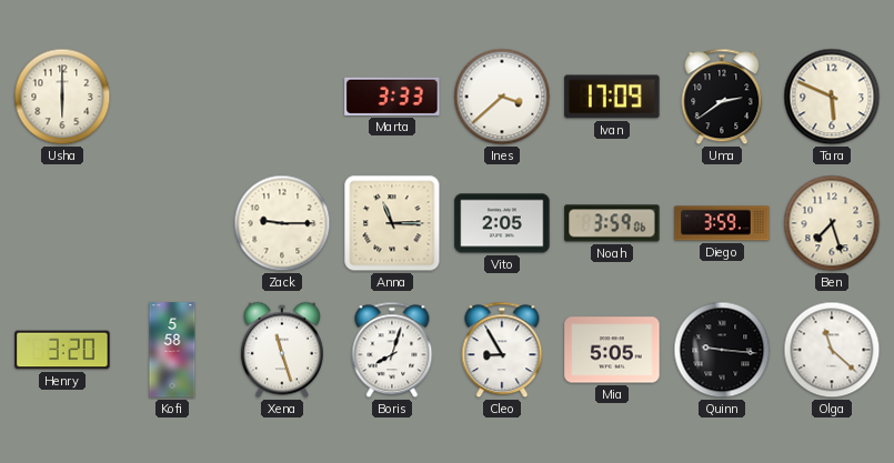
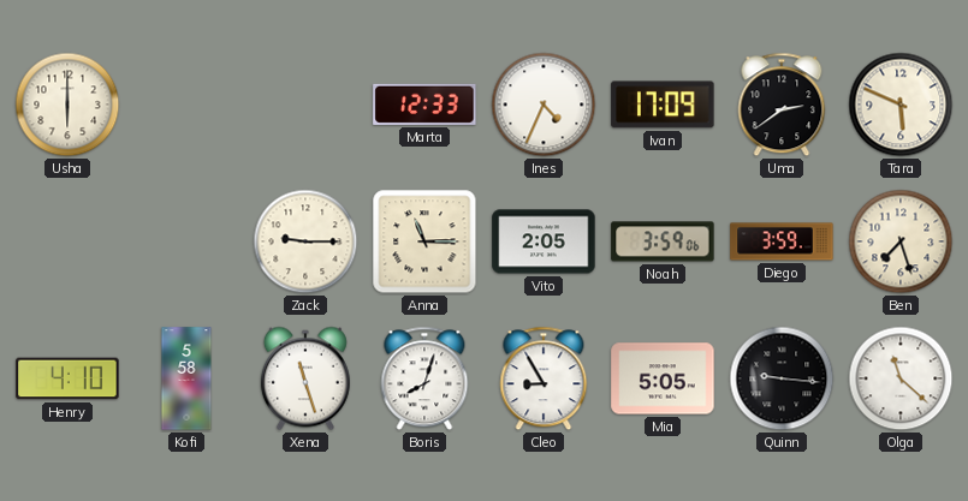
Marta: 3:33 -> 12:33 (424, 105)
Ines: 3:38 -> 4:34 (544, 105)
Henry: 3:20 -> 4:10 (67, 378)
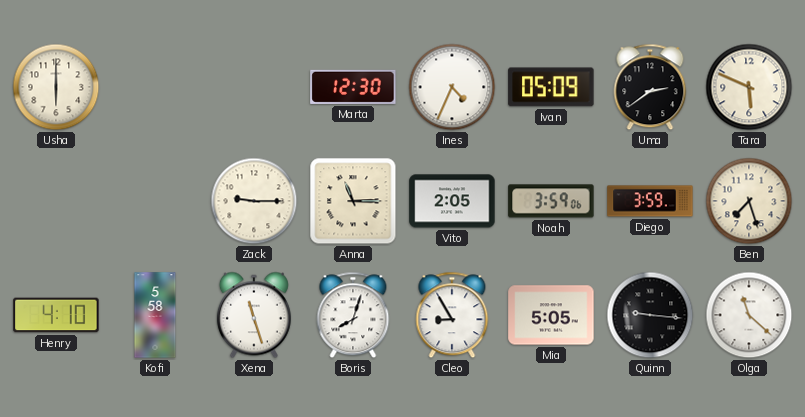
Marta: 12:33 -> 12:30 (353, 87)
Ivan: 17:09 -> 05:09 (551, 87)
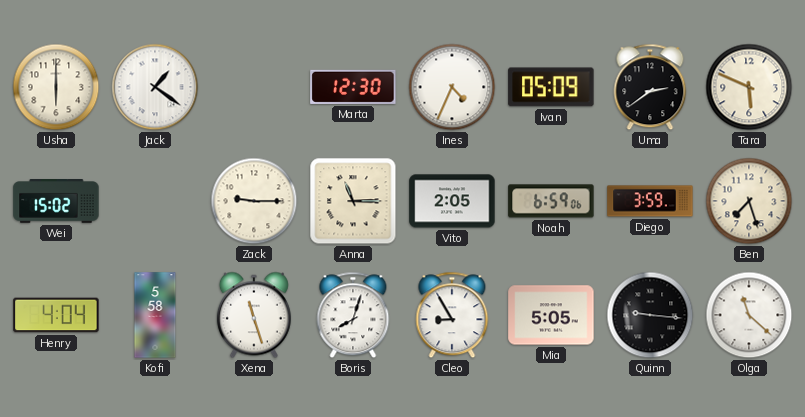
Jack: none -> 1:21 (155, 87)
Wei: none -> 15:02 (56, 202)
Noah: 3:59 -> 6:59 (551, 201)
Henry: 4:10 -> 4:04 (56, 315)
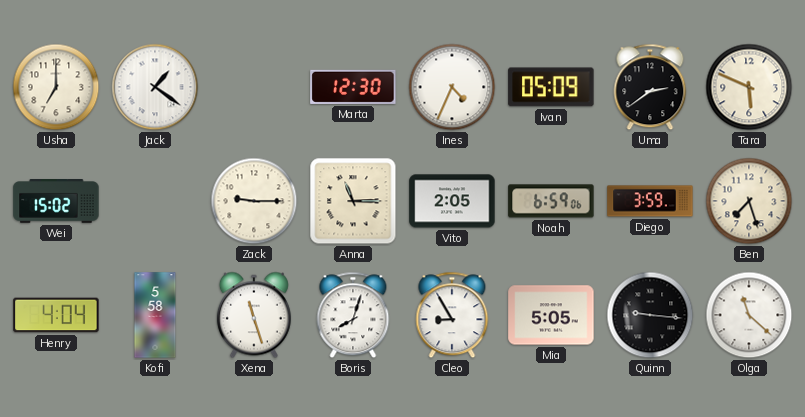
Usha: 6:00 -> 7:00 (56, 87)
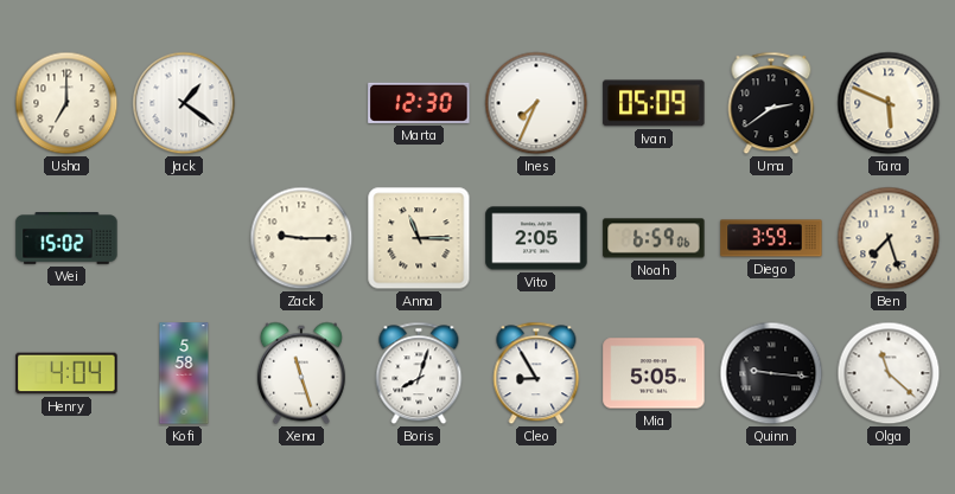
Ines: 4:34 -> 7:34 (536, 103)
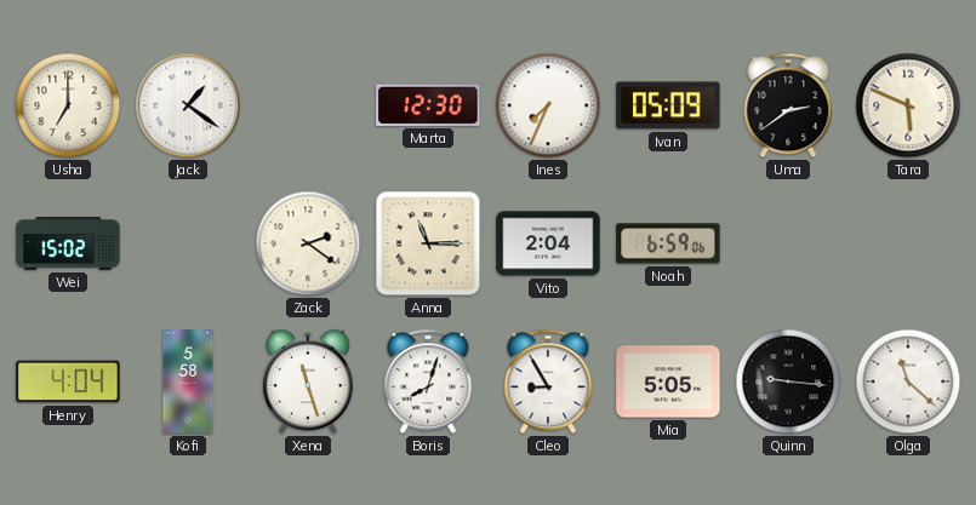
Zack: 9:15 -> 2:21 (308, 243)
Vito: 2:05 -> 2:04 (548, 243)
Diego: 3:59 -> none (771, 238)
Ben: 7:27 -> none (889, 238)
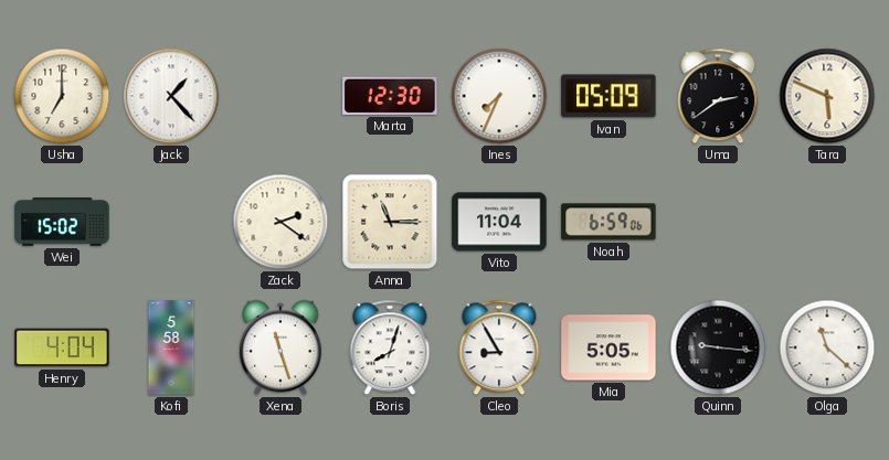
Jack: 1:21 -> 1:23 (171, 96)
Vito: 2:04 -> 11:04 (499, 222)
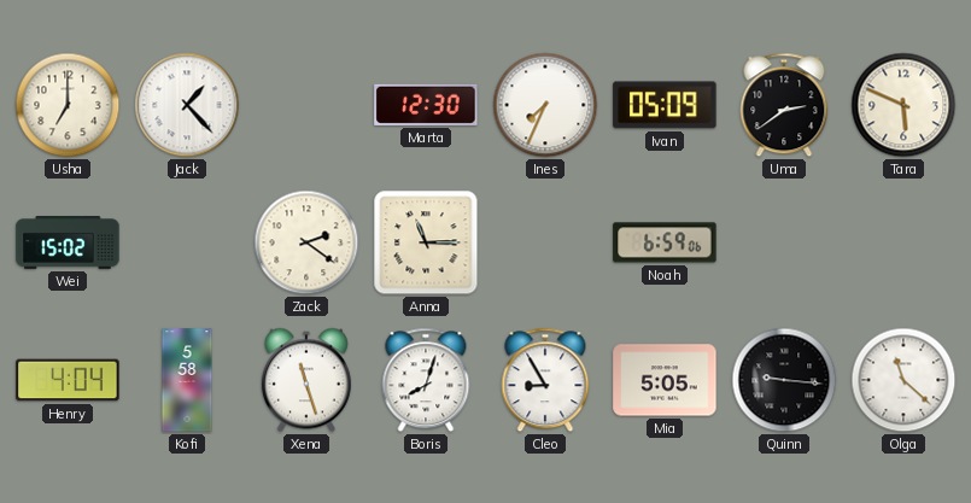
Vito: 11:04 -> none (499, 222)
